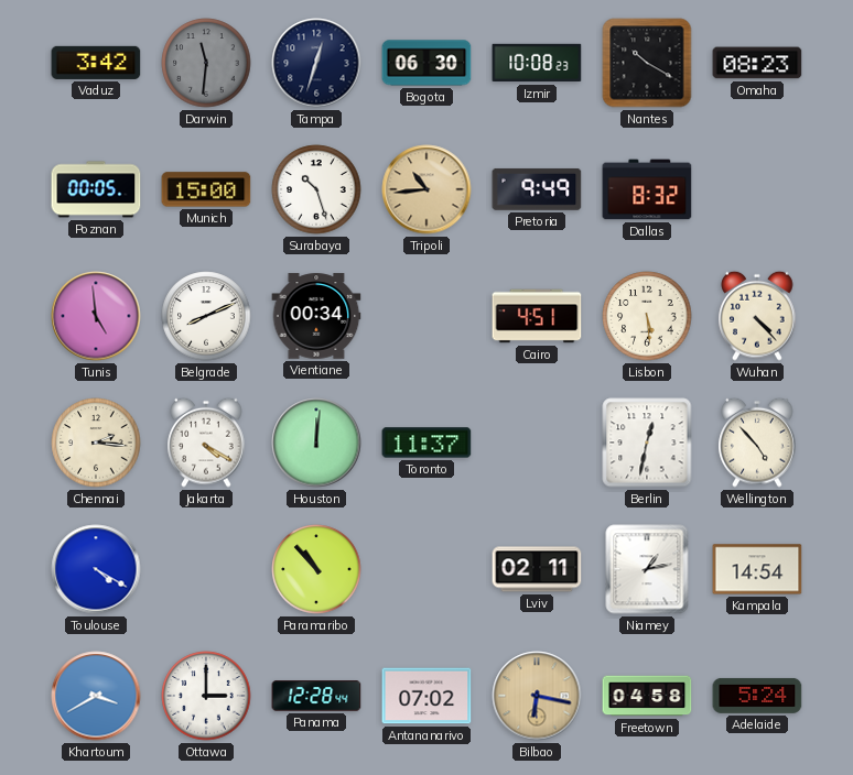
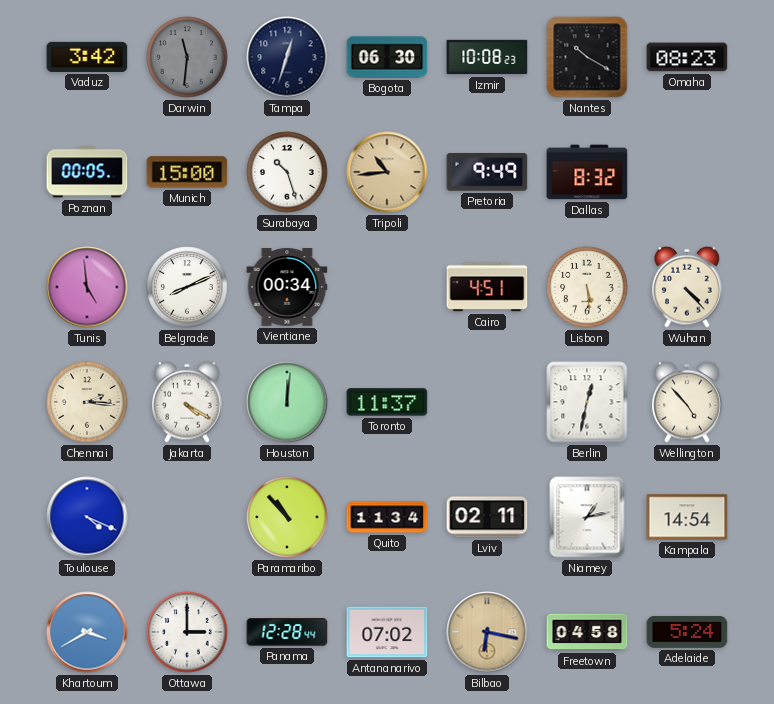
Toulouse: 4:20 -> 4:19 (87, 517)
Quito: none -> 11:34 (387, 517)
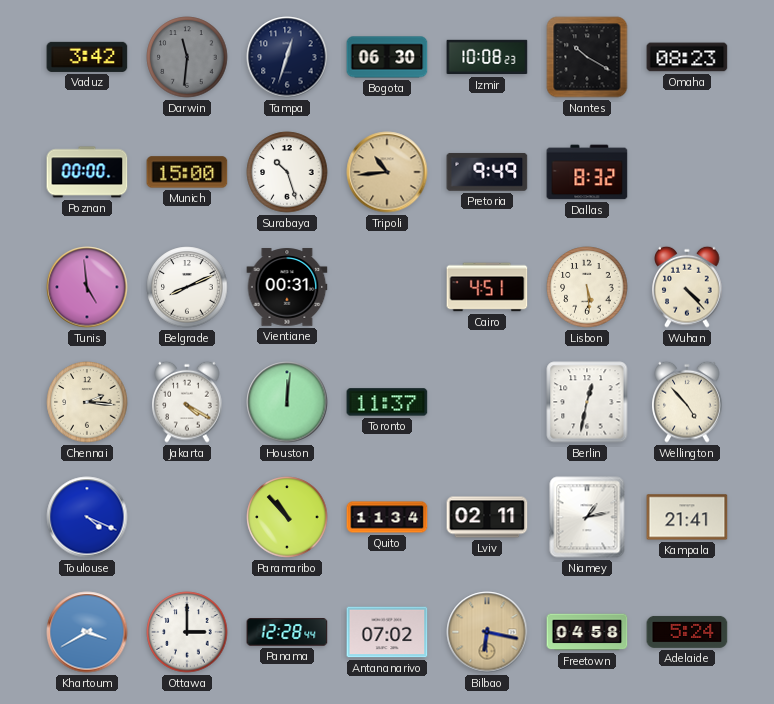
Poznan: 00:05 -> 00:00 (87, 172)
Vientiane: 00:34 -> 00:31 (287, 287)
Kampala: 14:54 -> 21:41 (687, 517)
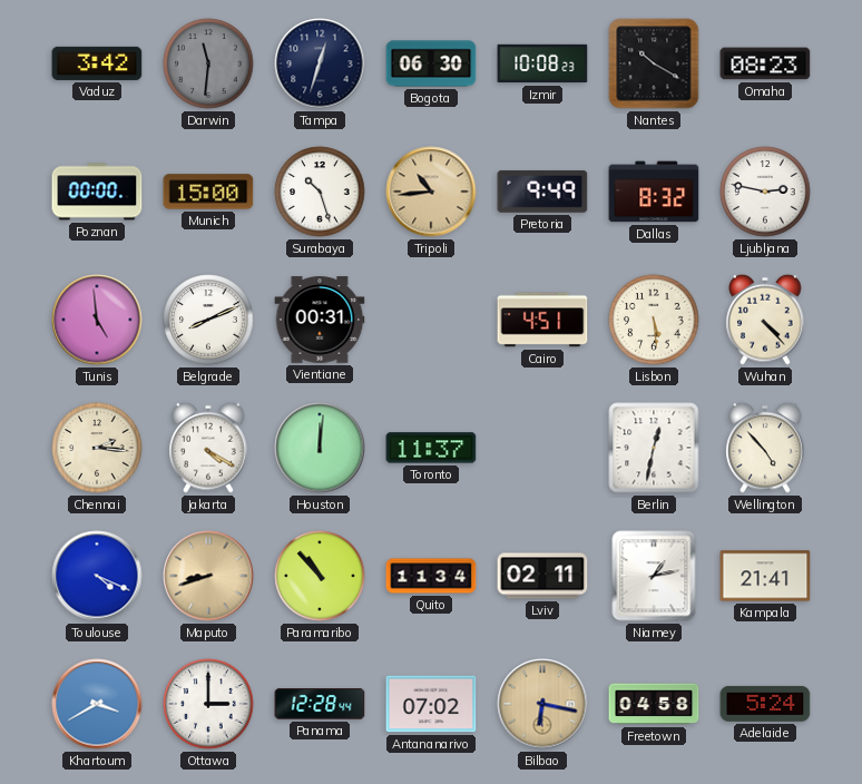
Ljubljana: none -> 2:47 (765, 192)
Maputo: none -> 8:42 (208, 576)
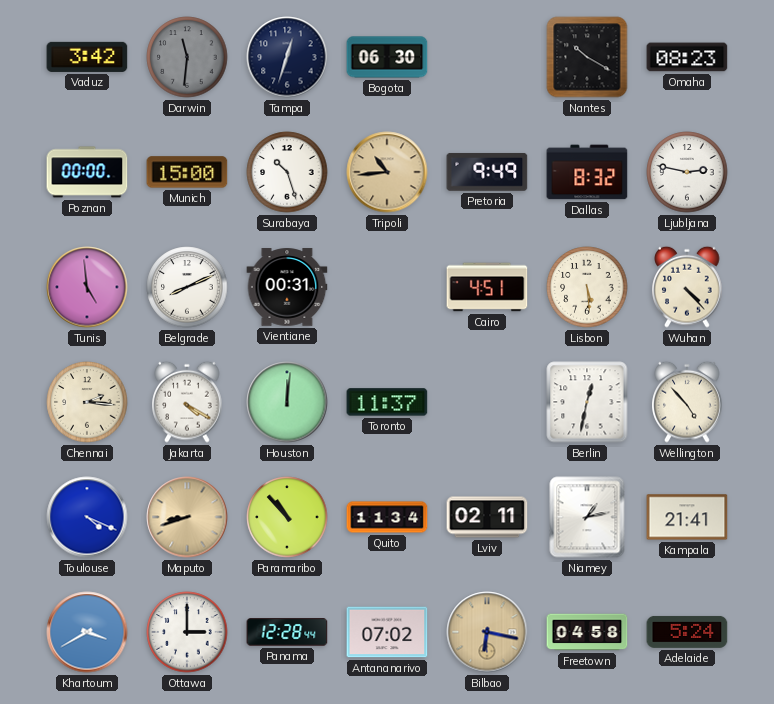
Izmir: 10:08 -> none (542, 63)
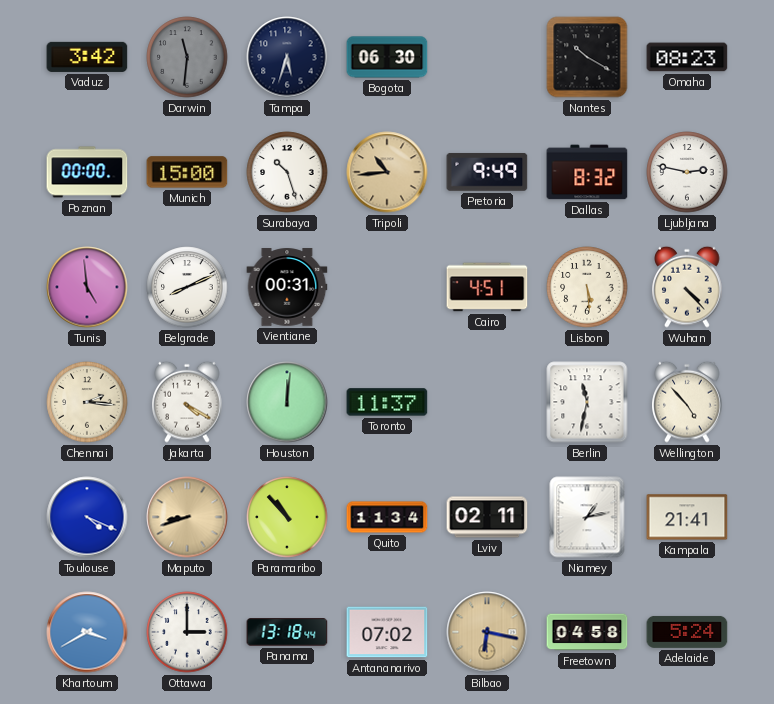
Tampa: 12:33 -> 5:33 (287, 57)
Berlin: 12:32 -> 11:32 (587, 402)
Panama: 12:28 -> 13:18 (287, 632)
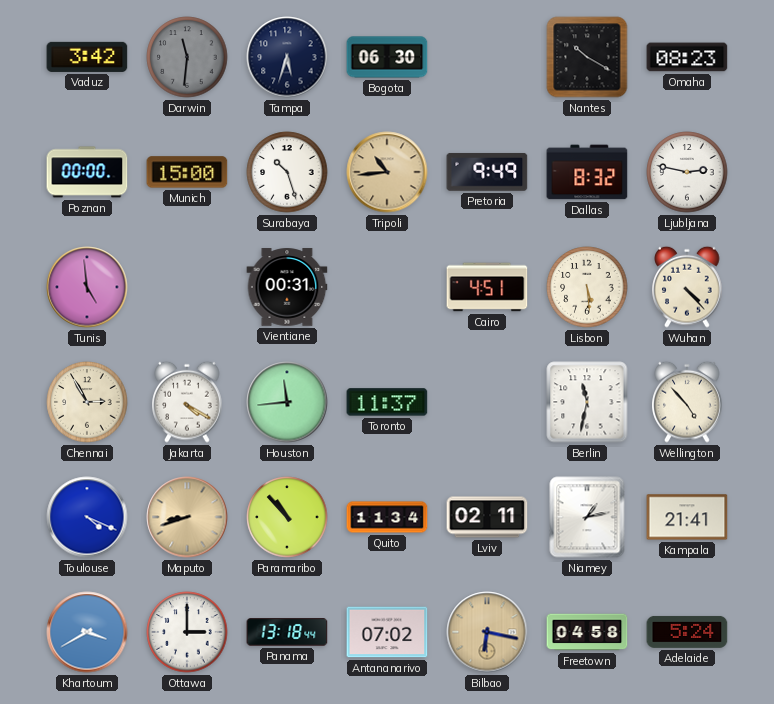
Belgrade: 8:11 -> none (187, 287)
Chennai: 2:16 -> 2:55 (87, 402)
Houston: 12:01 -> 11:44 (287, 402)
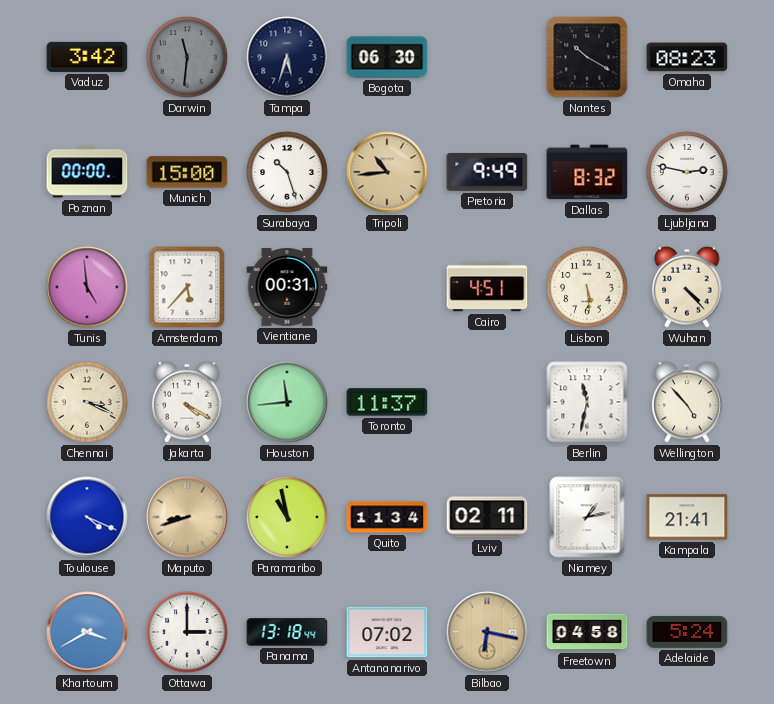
Amsterdam: none -> 5:37 (187, 287)
Chennai: 2:55 -> 3:19 (87, 402)
Paramaribo: 10:53 -> 10:58 (287, 517)
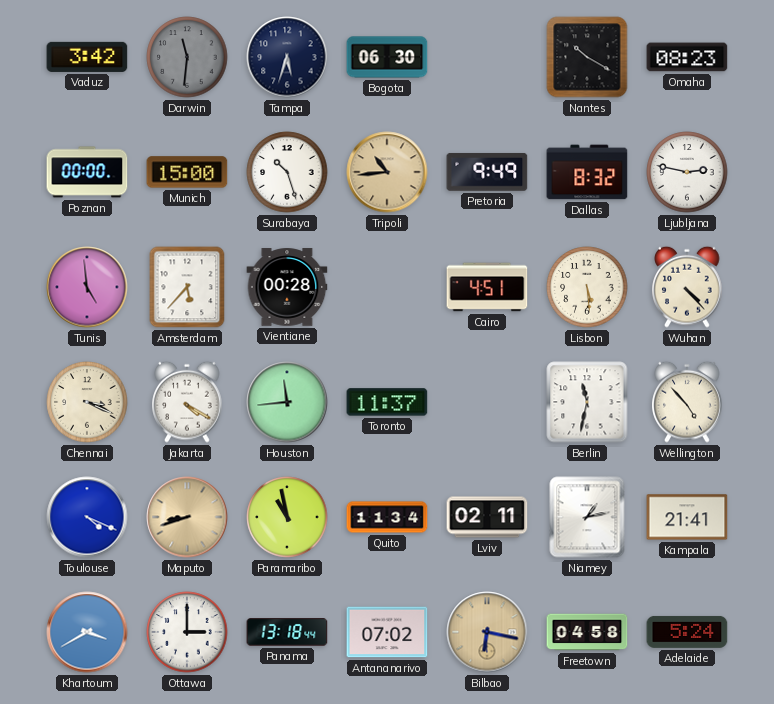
Vientiane: 00:31 -> 00:28 (287, 287)
